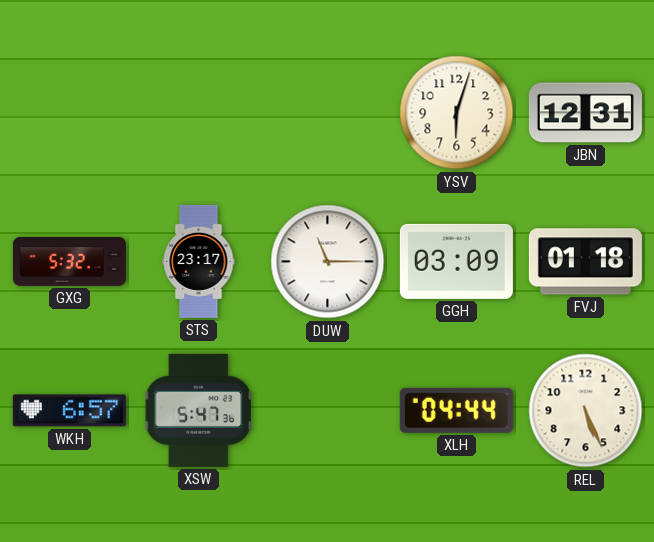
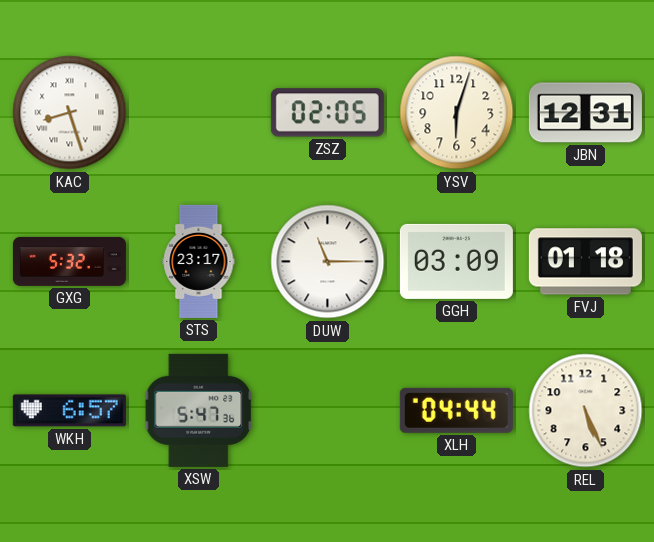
KAC: none -> 8:27 (70, 113)
ZSZ: none -> 02:05 (327, 113)
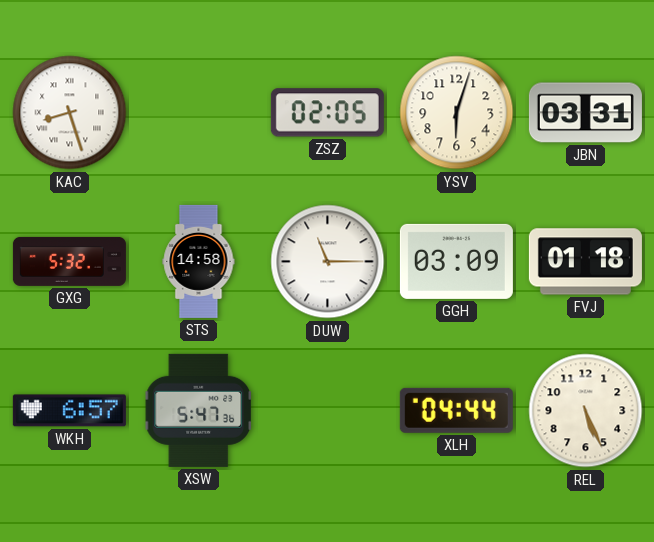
JBN: 12:31 -> 03:31 (585, 113)
STS: 23:17 -> 14:58 (199, 261)
